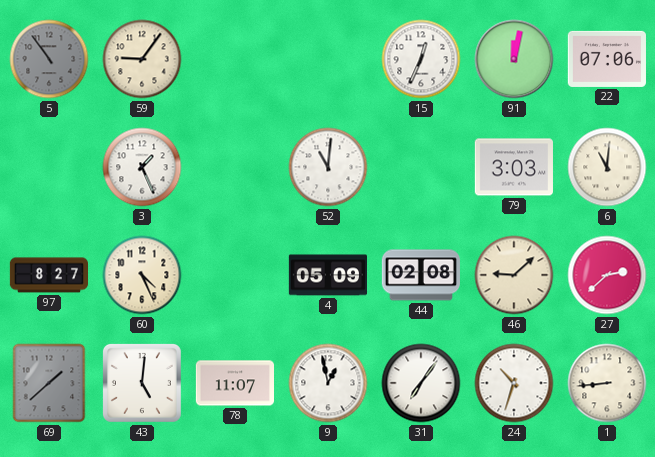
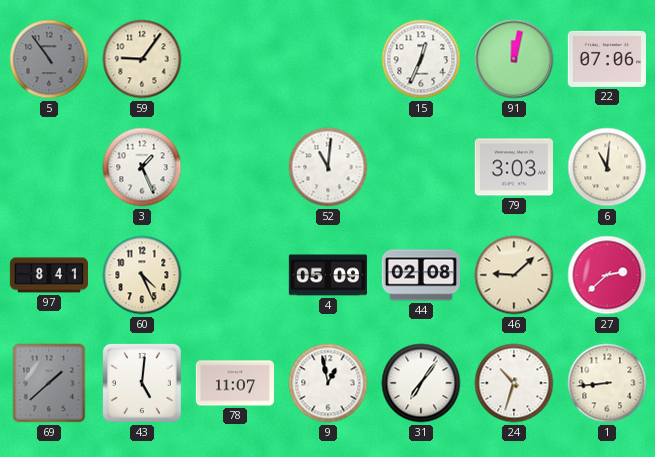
97: 8:27 -> 8:41 (48, 275)
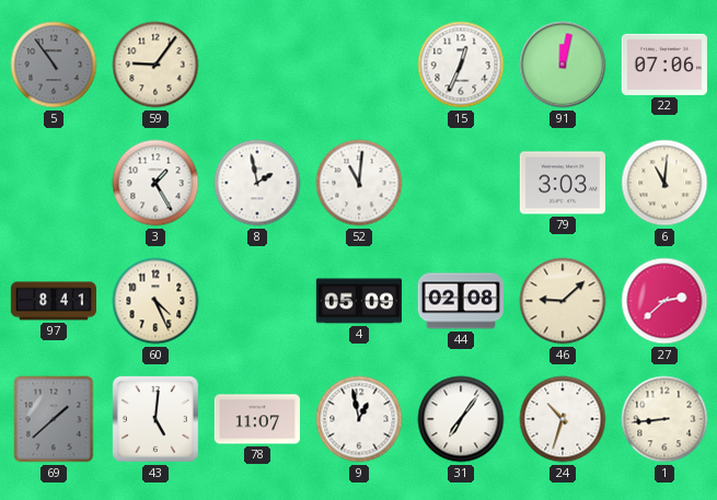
3: 1:26 -> 1:25 (155, 183)
8: none -> 1:58 (257, 183)
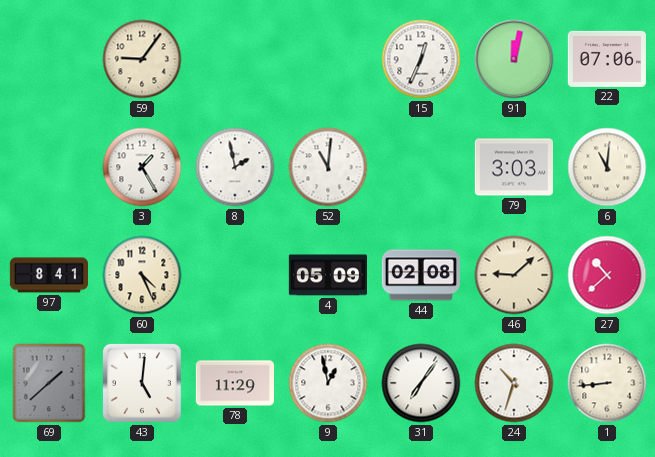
5: 10:54 -> none (54, 65)
27: 2:38 -> 10:38 (607, 275)
78: 11:07 -> 11:29 (234, 383)
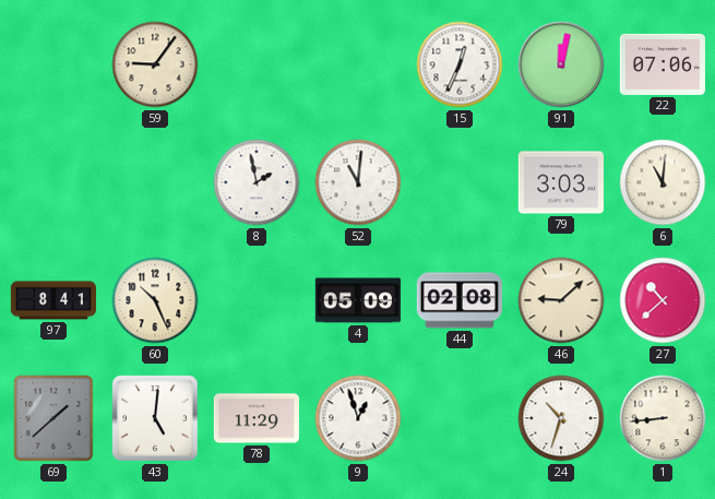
3: 1:25 -> none (142, 167)
60: 4:26 -> 10:26 (155, 300)
9: 12:58 -> 12:57 (358, 418)
31: 7:06 -> none (421, 383)
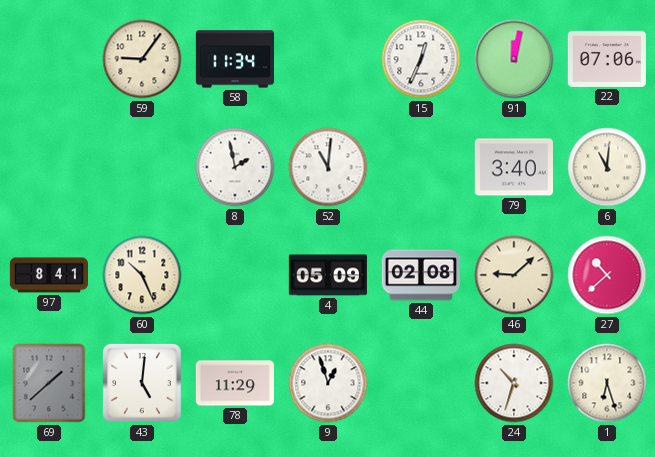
58: none -> 11:34 (234, 59)
79: 3:03 -> 3:40 (514, 167)
1: 8:44 -> 6:27 (607, 383)
